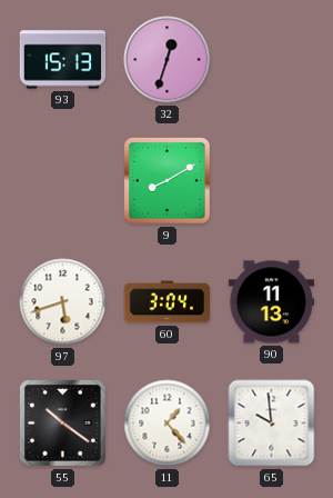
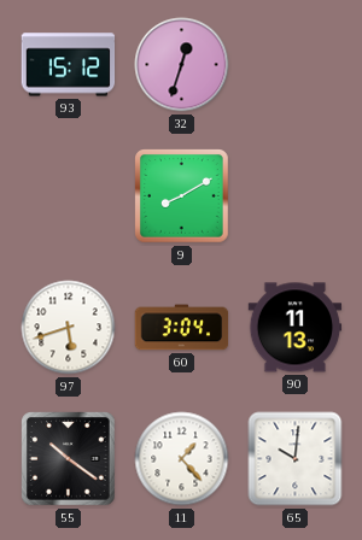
93: 15:13 -> 15:12 (69, 65)
65: 9:59 -> 10:01 (296, 459)
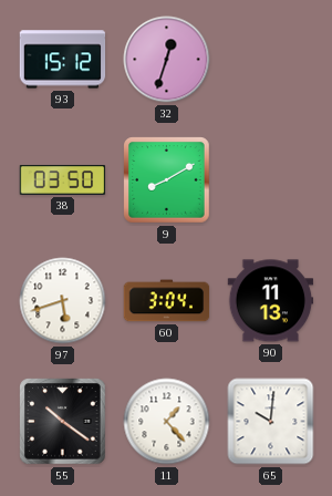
38: none -> 03:50 (63, 180)
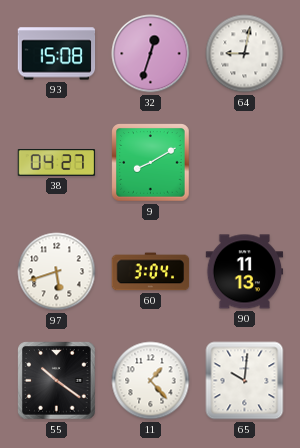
93: 15:12 -> 15:08 (57, 54)
64: none -> 9:02 (245, 54)
38: 03:50 -> 04:27 (57, 163)
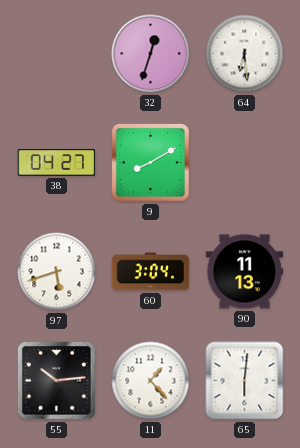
93: 15:08 -> none (57, 54)
64: 9:02 -> 6:29 (245, 54)
55: 10:21 -> 10:14 (57, 381)
65: 10:01 -> 6:01 (245, 381)
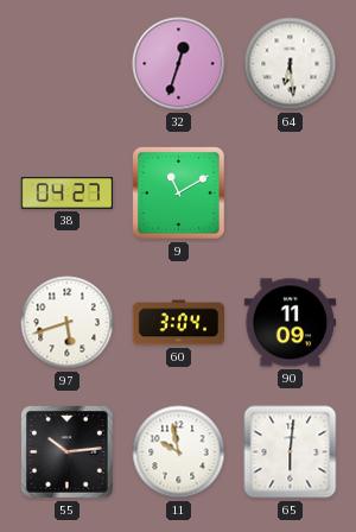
9: 8:10 -> 11:10 (179, 194)
90: 11:13 -> 11:09 (291, 323)
11: 1:23 -> 9:58 (179, 452)
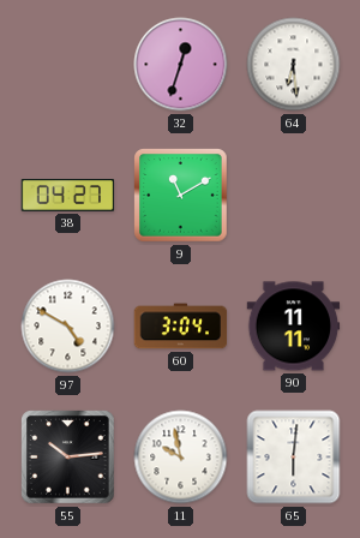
97: 5:42 -> 4:50 (68, 327)
90: 11:09 -> 11:11 (294, 327)
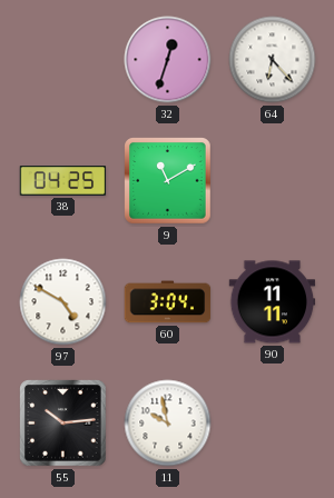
64: 6:29 -> 6:23 (273, 60)
38: 04:27 -> 04:25 (63, 181)
65: 6:01 -> none (294, 458)
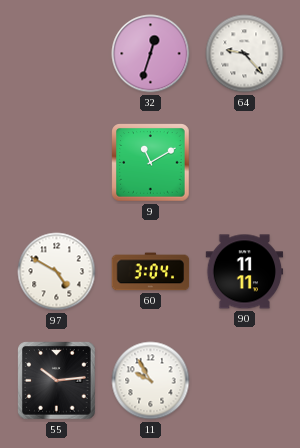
64: 6:23 -> 9:23 (245, 54)
38: 04:25 -> none (63, 181)
11: 9:58 -> 9:55 (151, 381)
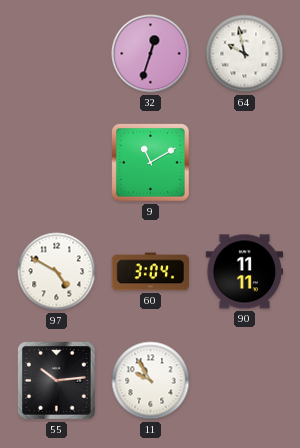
64: 9:23 -> 9:58 (245, 54)
